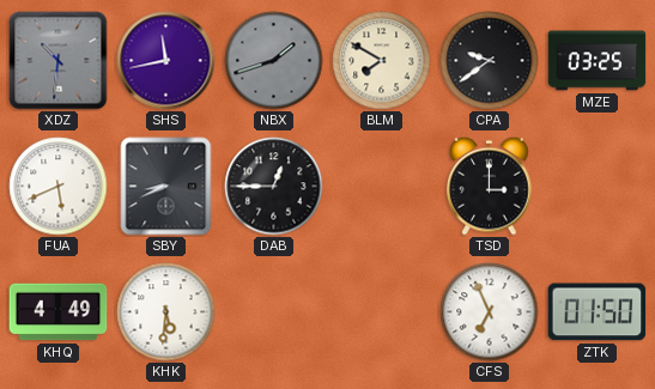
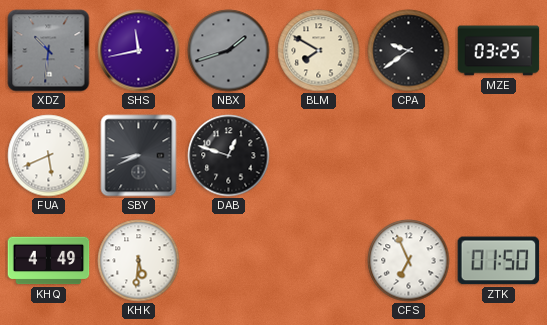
DAB: 12:45 -> 12:48 (229, 156)
TSD: 3:00 -> none (490, 186)
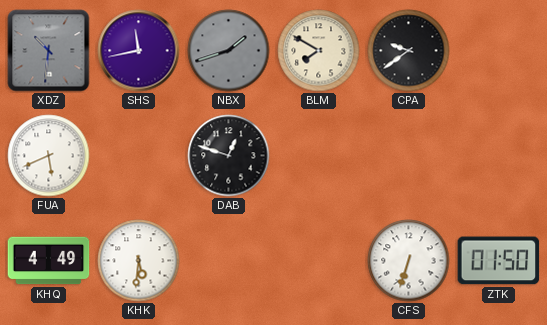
MZE: 03:25 -> none (499, 51)
SBY: 8:41 -> none (139, 156)
CFS: 6:56 -> 6:33 (409, 261)
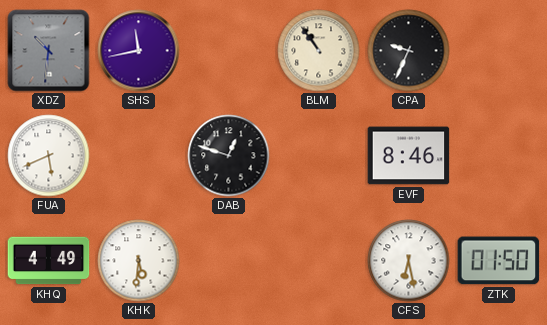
NBX: 1:42 -> none (229, 51)
BLM: 7:50 -> 10:54 (319, 51)
CPA: 9:39 -> 9:34 (409, 51)
EVF: none -> 8:46 (409, 156)
CFS: 6:33 -> 6:28 (409, 261)
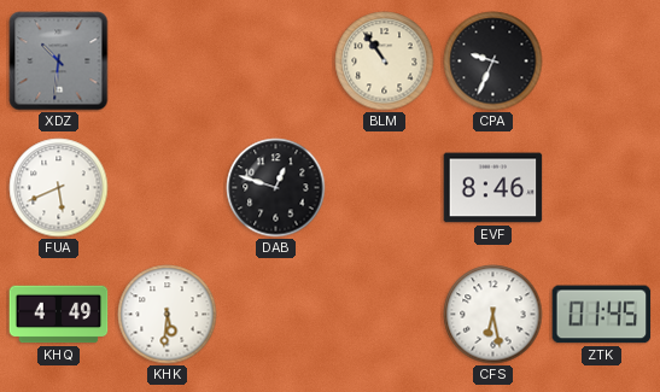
SHS: 11:43 -> none (139, 51)
ZTK: 01:50 -> 01:45 (602, 315)
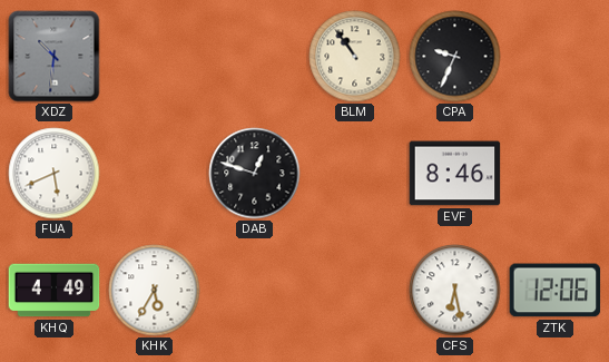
KHK: 5:31 -> 5:35 (155, 291)
ZTK: 01:45 -> 12:06 (556, 291)
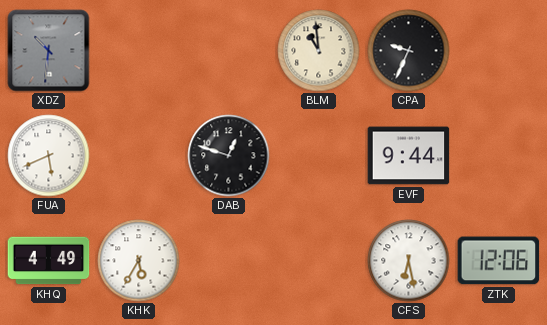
BLM: 10:54 -> 10:59 (319, 51)
EVF: 8:46 -> 9:44 (409, 156)
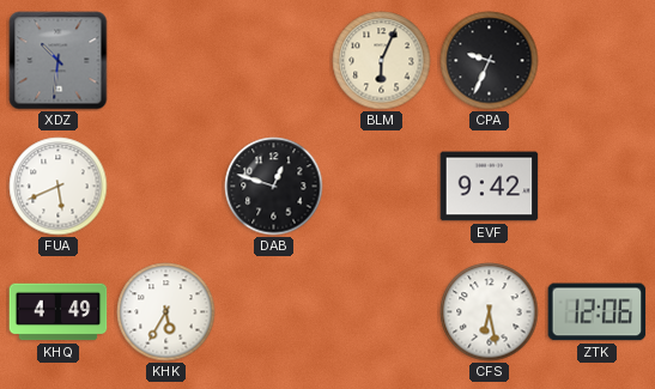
BLM: 10:59 -> 6:04 (382, 61)
EVF: 9:44 -> 9:42 (490, 187)
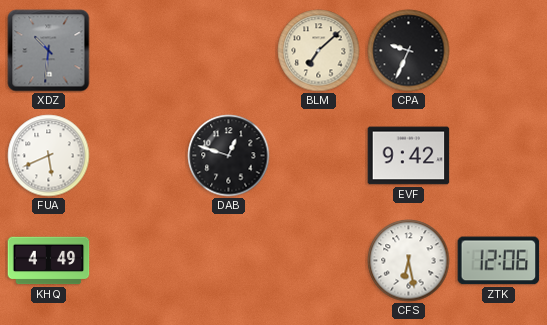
BLM: 6:04 -> 7:08 (319, 51)
KHK: 5:35 -> none (166, 312)
